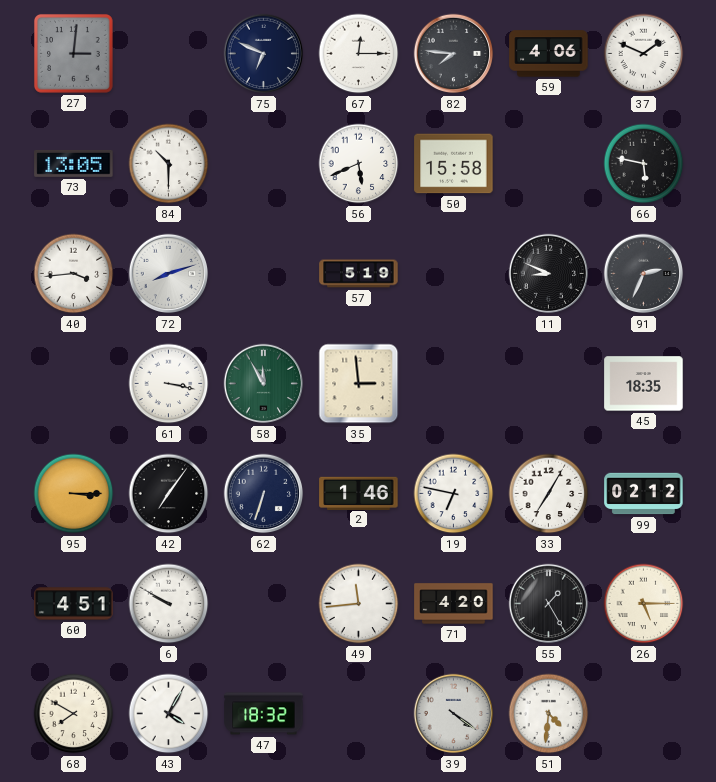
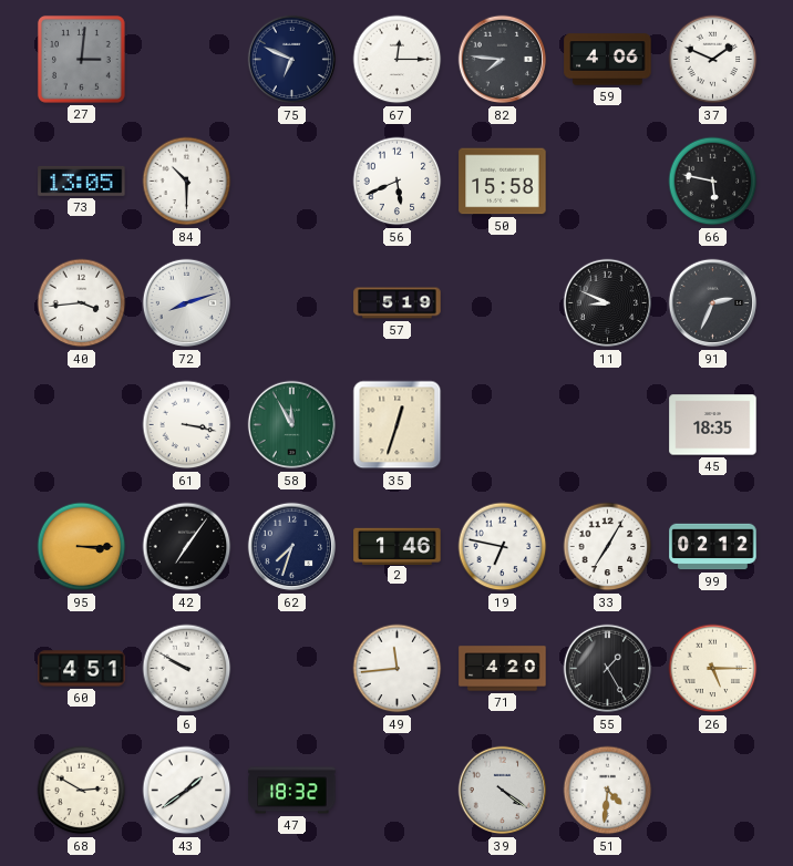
35: 2:59 -> 12:33 (398, 425)
62: 6:33 -> 7:33 (292, 547)
68: 7:50 -> 2:50 (82, 791)
43: 4:05 -> 1:39 (187, 791)
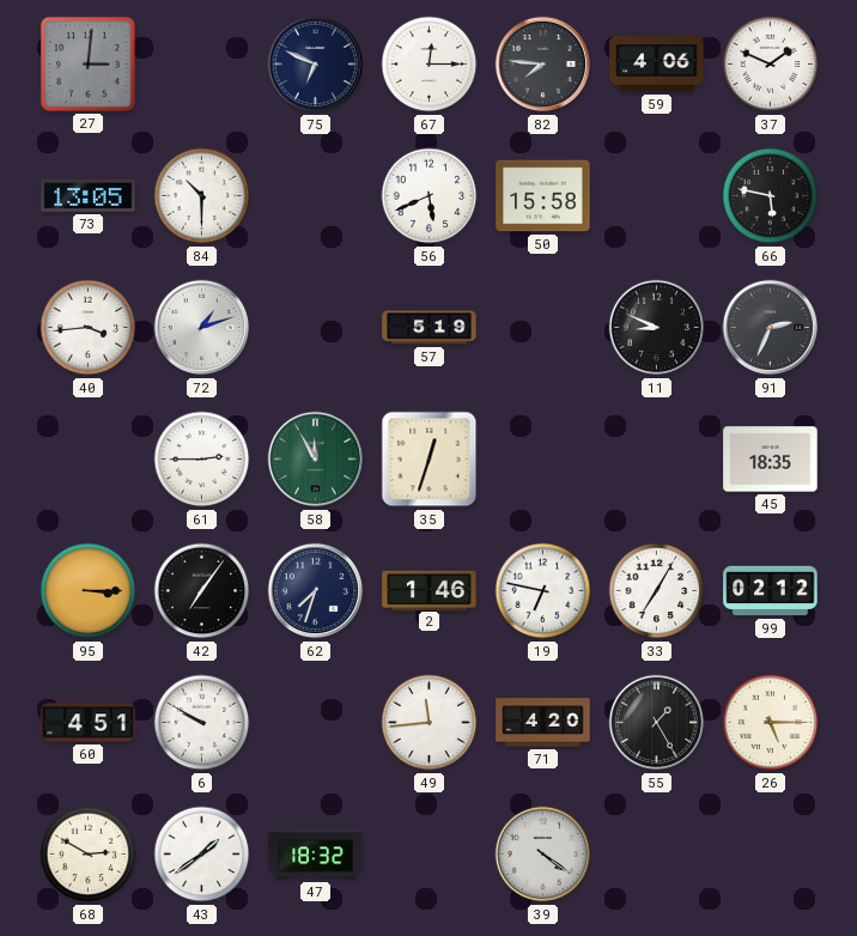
72: 8:12 -> 1:12 (202, 328)
61: 3:17 -> 2:45 (202, 460)
51: 4:31 -> none (608, 791)
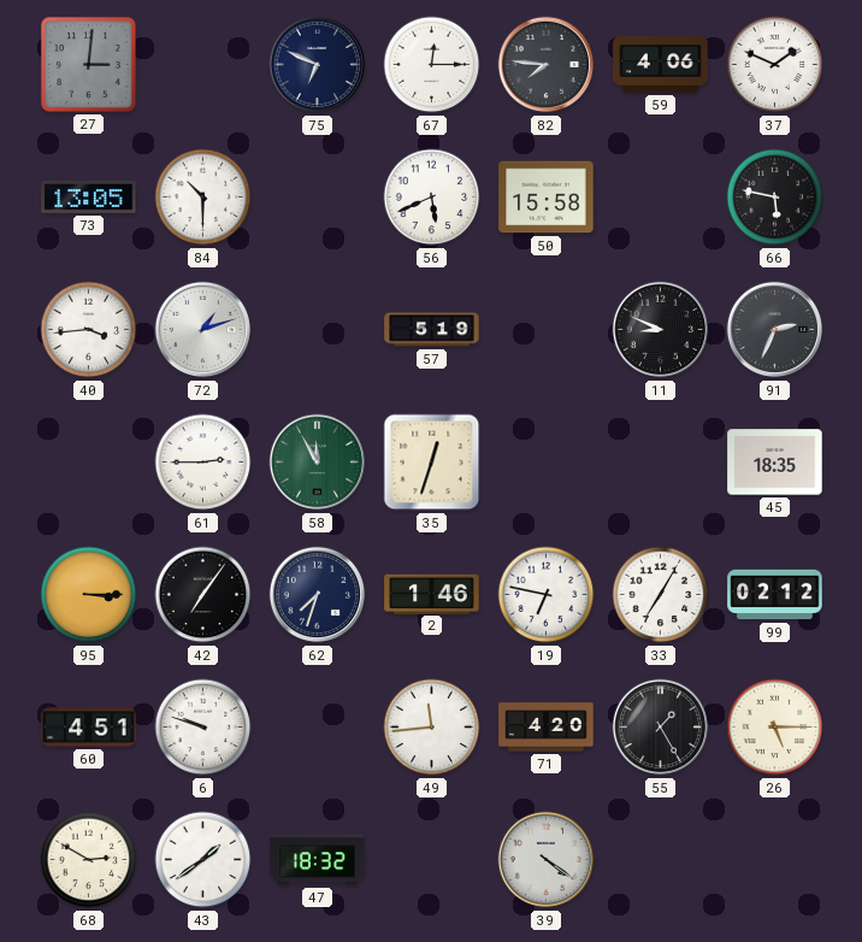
6: 9:50 -> 9:48 (203, 728)
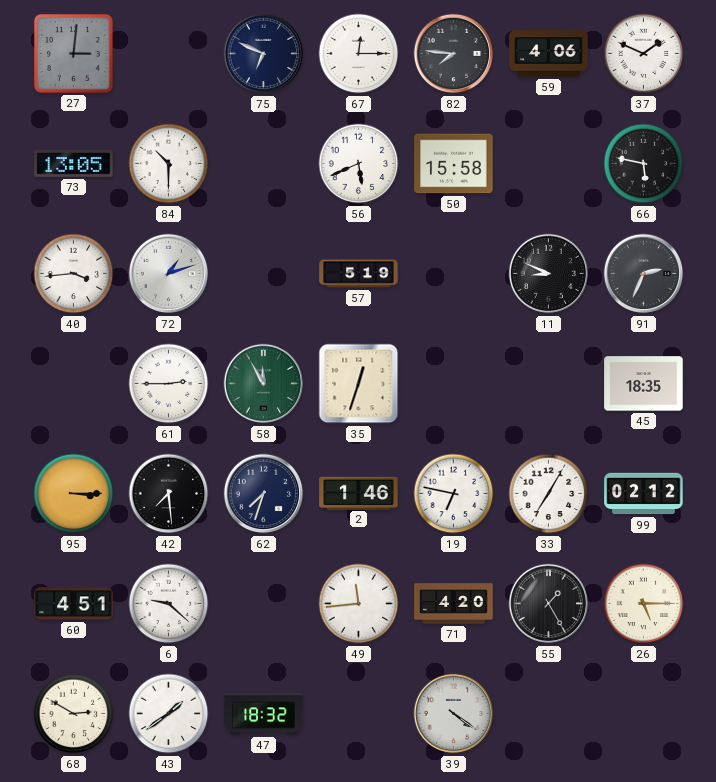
42: 7:06 -> 7:29 (169, 494)
6: 9:48 -> 9:22 (169, 604)
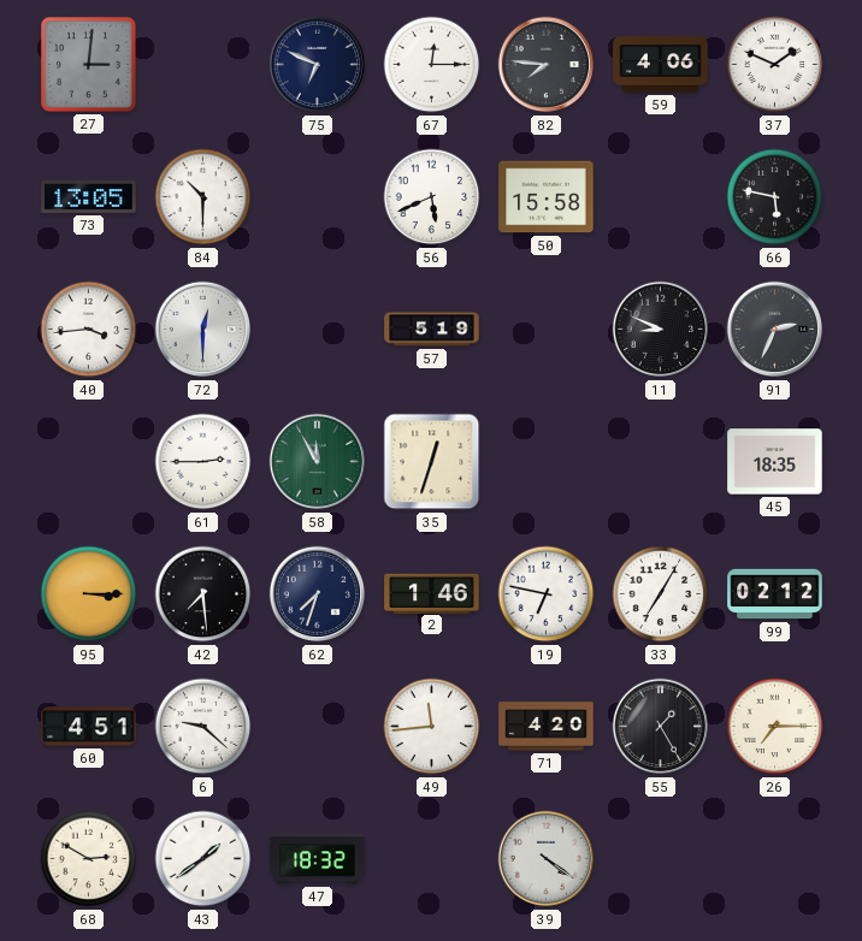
72: 1:12 -> 12:30 (203, 330)
26: 5:15 -> 7:15 (775, 727)
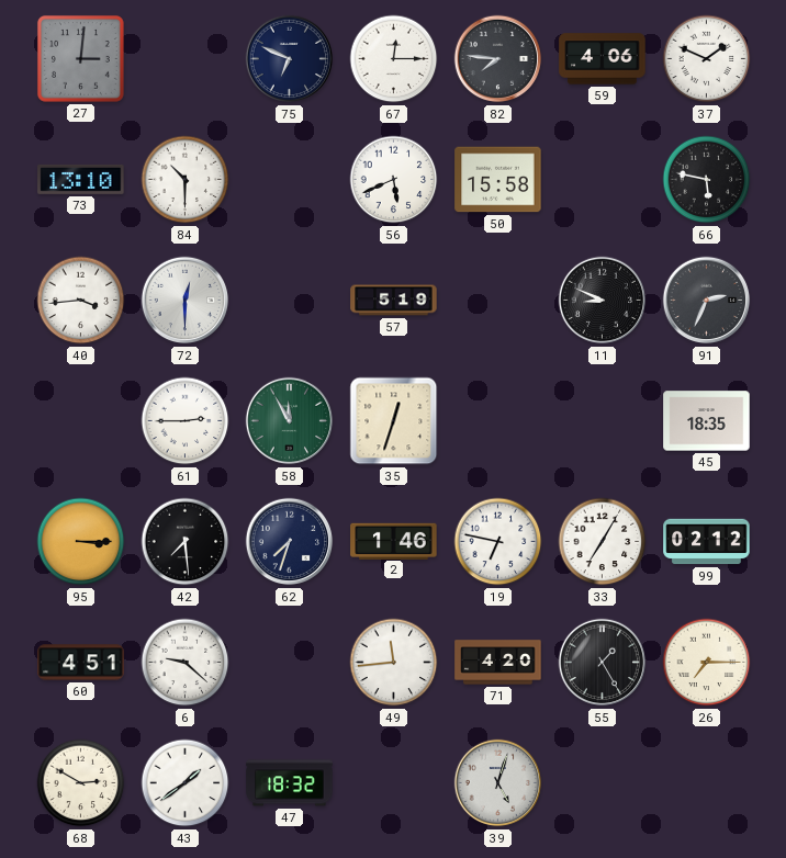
73: 13:05 -> 13:10 (81, 179)
39: 4:21 -> 5:03 (498, 783)
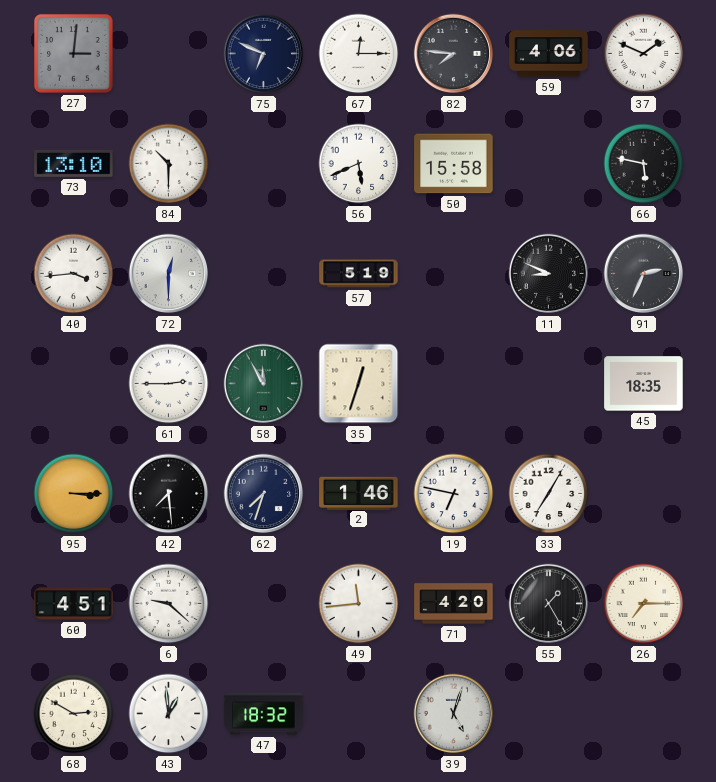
99: 02:12 -> none (707, 542)
43: 1:39 -> 12:59 (169, 714)
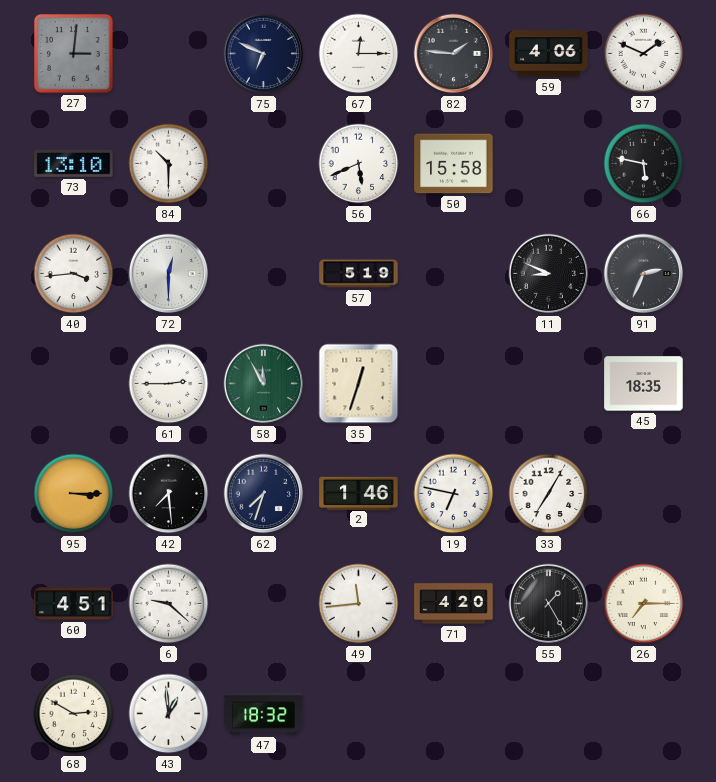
82: 7:46 -> 1:46 (454, 54)
39: 5:03 -> none (454, 714)
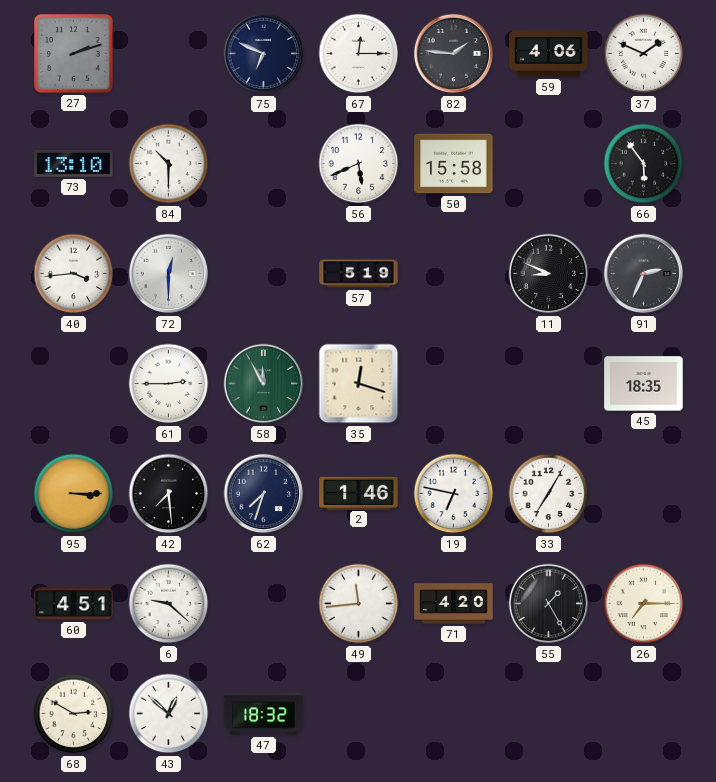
27: 3:01 -> 2:12 (73, 53)
66: 5:47 -> 5:54 (644, 164)
35: 12:33 -> 12:18 (359, 384)
43: 12:59 -> 12:52 (169, 714)
